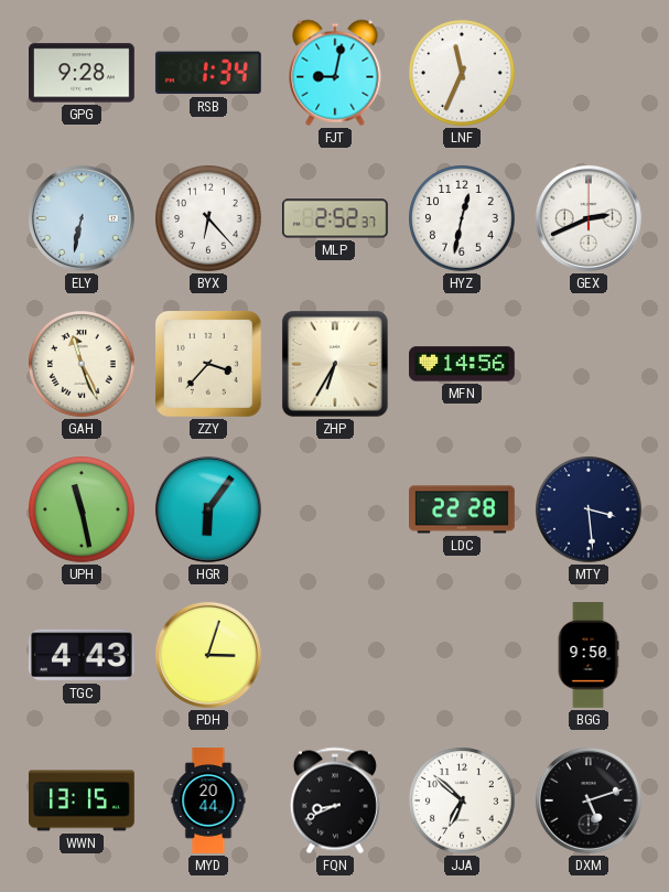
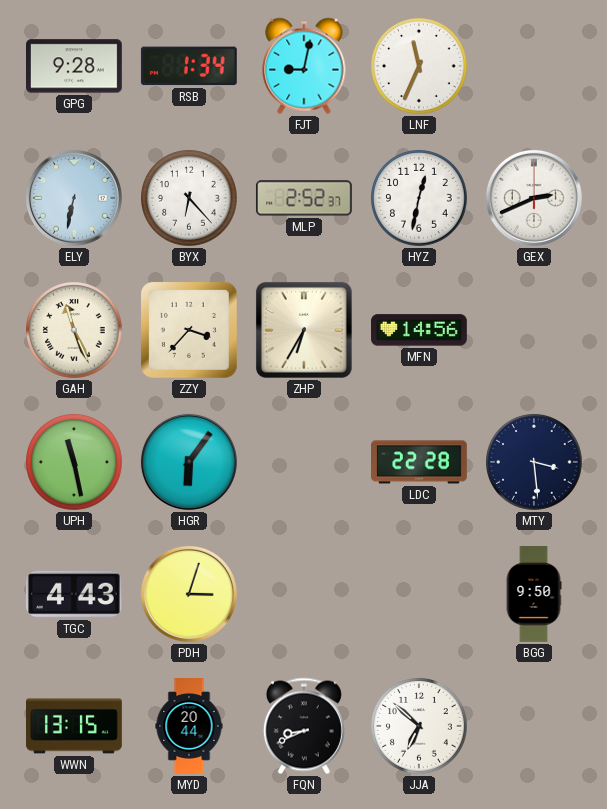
DXM: 5:12 -> none (589, 800)
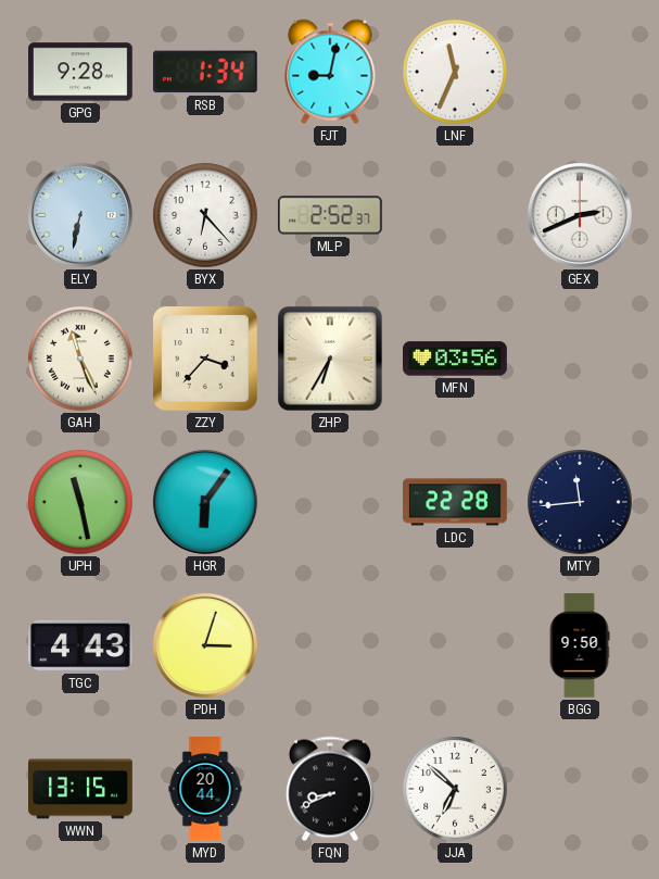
HYZ: 12:32 -> none (420, 199)
MFN: 14:56 -> 03:56 (456, 359)
MTY: 3:29 -> 11:44 (581, 503)
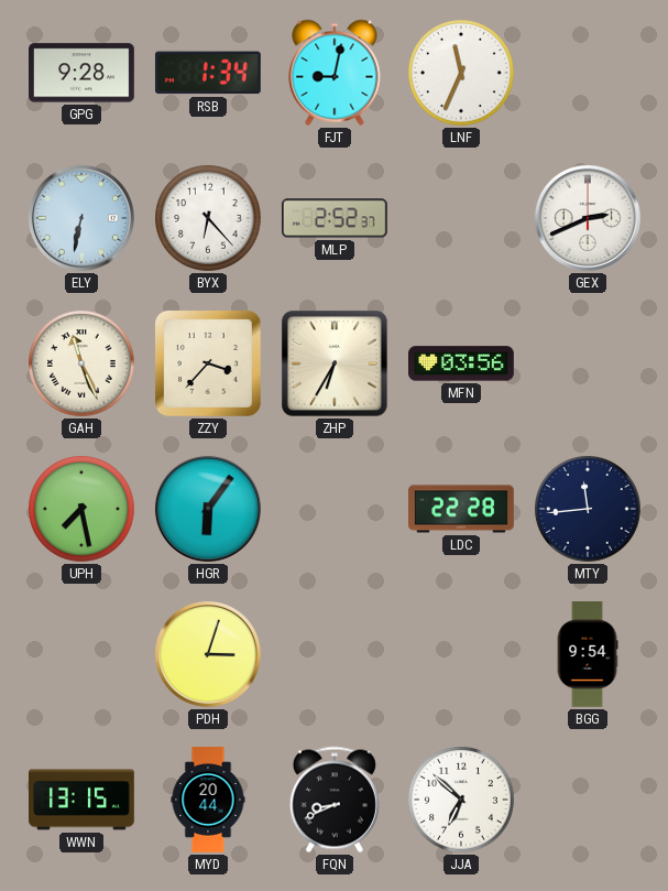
UPH: 11:28 -> 7:28 (83, 510)
TGC: 4:43 -> none (80, 645)
BGG: 9:50 -> 9:54 (588, 655)
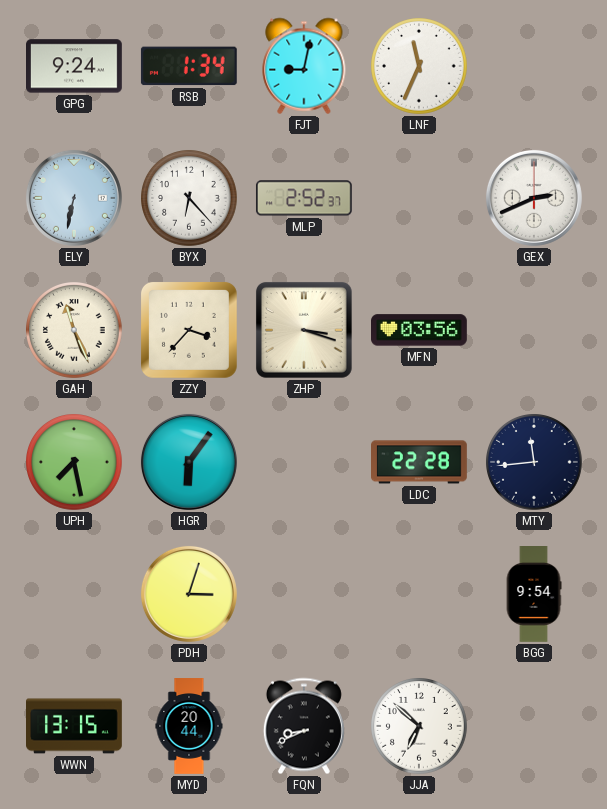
GPG: 9:28 -> 9:24 (75, 66)
ZHP: 6:35 -> 3:18 (304, 330)
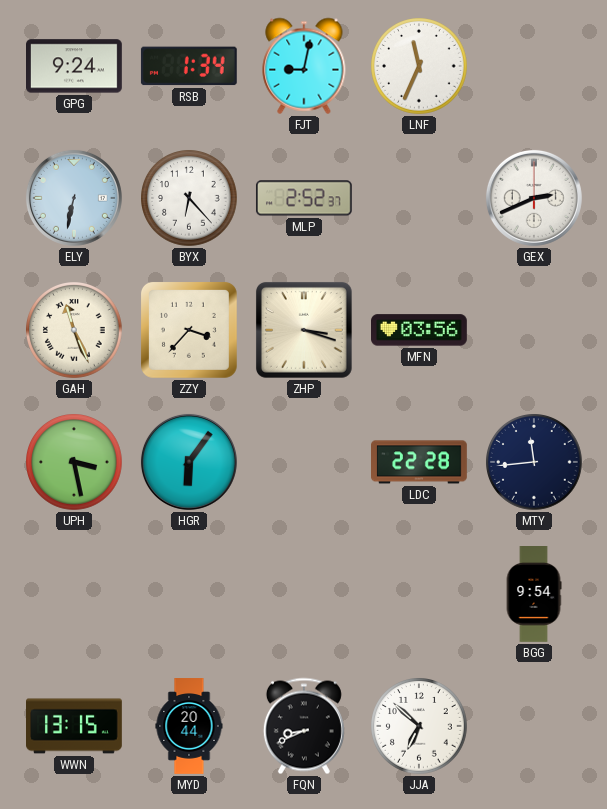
UPH: 7:28 -> 3:28 (75, 463)
PDH: 3:03 -> none (189, 594)
